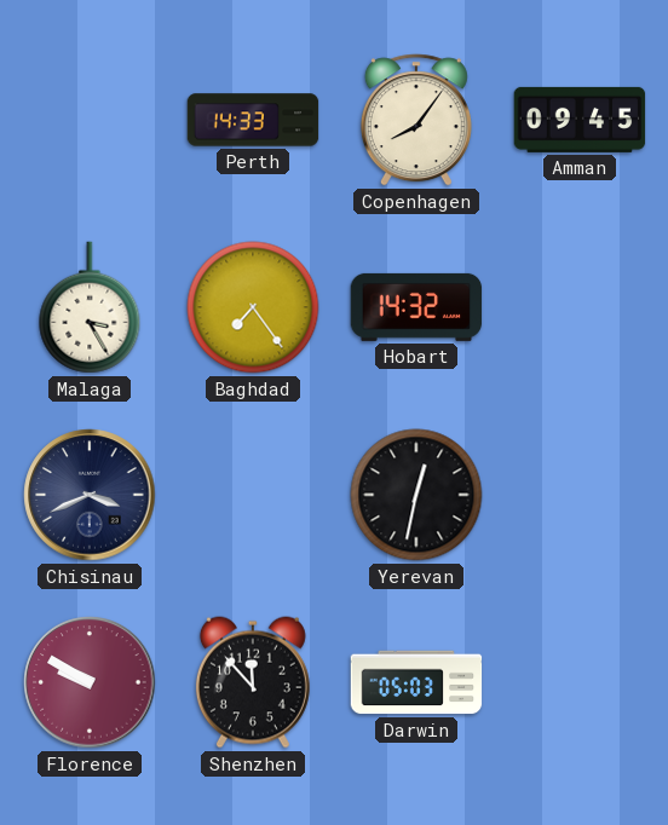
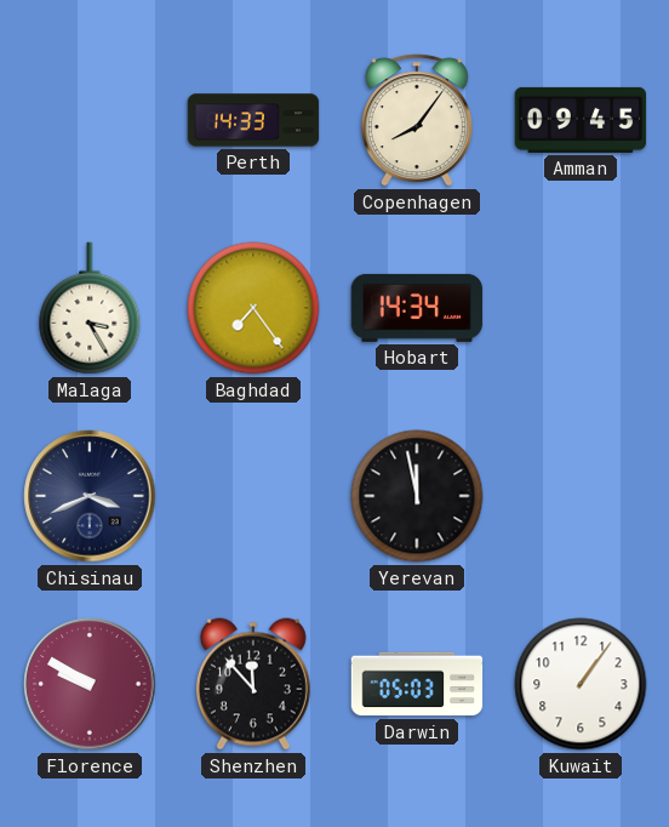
Hobart: 14:32 -> 14:34 (417, 308)
Yerevan: 12:32 -> 11:58 (417, 496)
Kuwait: none -> 1:06 (581, 684)
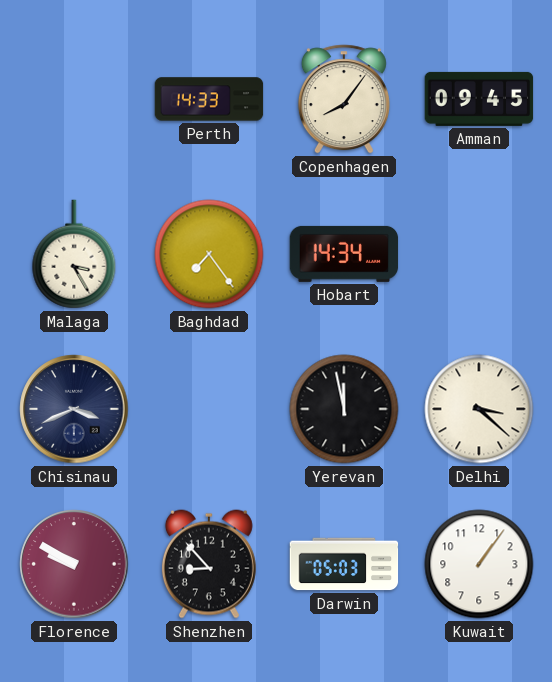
Delhi: none -> 3:22 (479, 409)
Shenzhen: 11:53 -> 8:53 (209, 564)
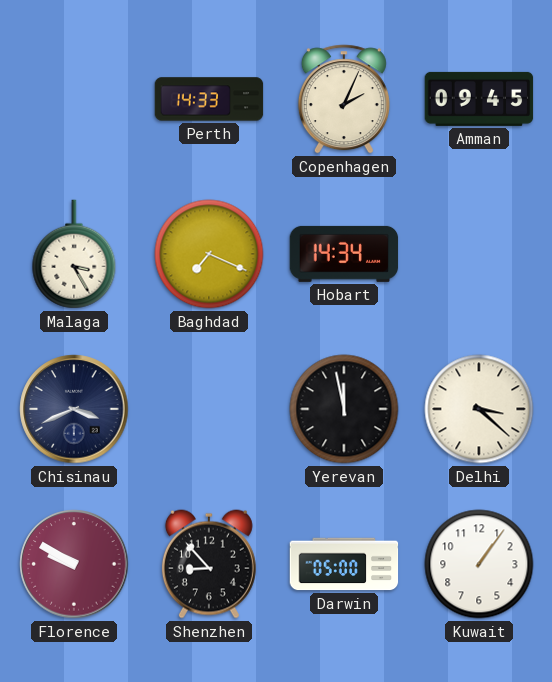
Copenhagen: 8:06 -> 2:04 (344, 99)
Baghdad: 7:24 -> 7:19 (209, 254)
Darwin: 05:03 -> 05:00 (344, 564)
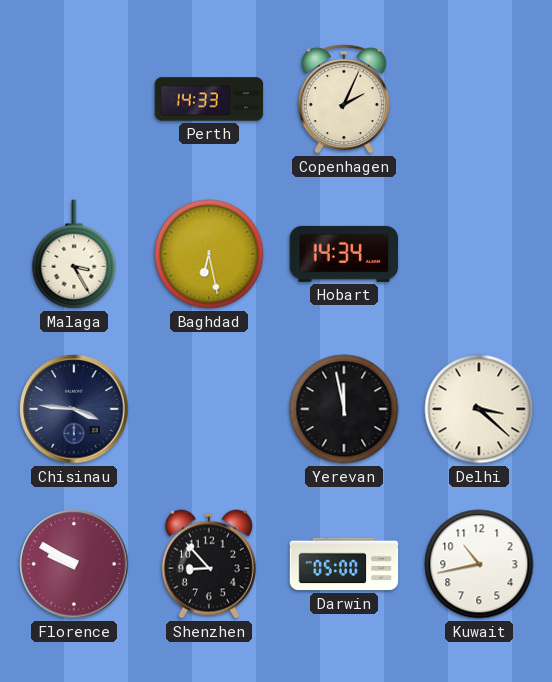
Amman: 09:45 -> none (479, 99)
Baghdad: 7:19 -> 6:28 (209, 254)
Chisinau: 3:41 -> 3:46 (74, 409)
Kuwait: 1:06 -> 10:43 (479, 564)
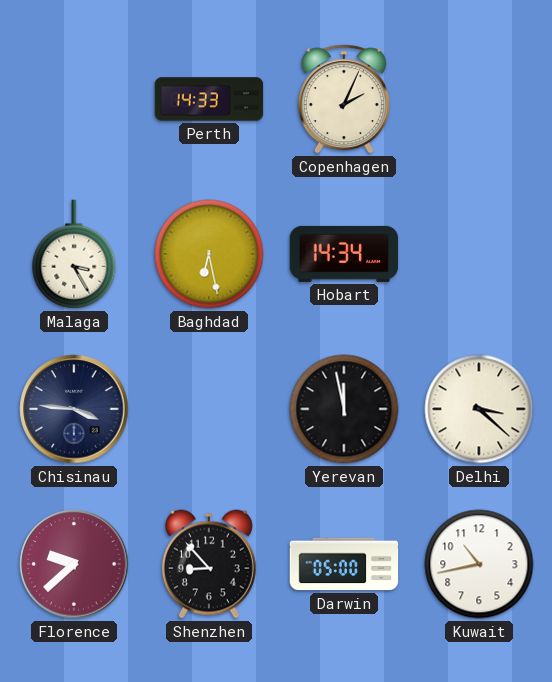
Florence: 9:50 -> 9:38 (74, 564)
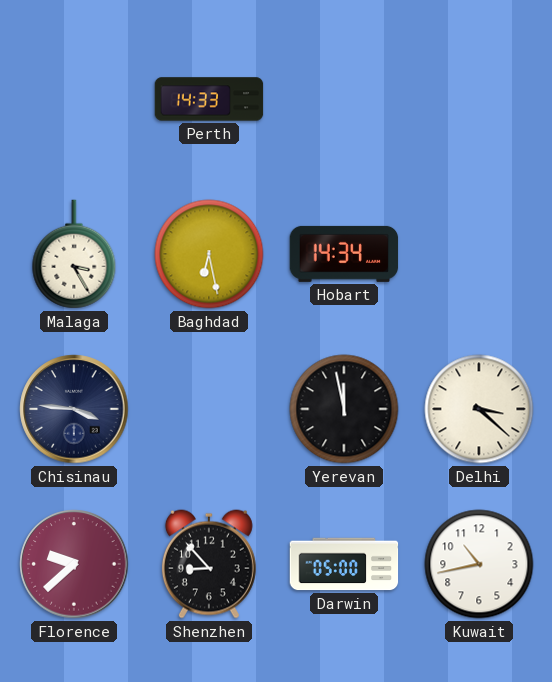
Copenhagen: 2:04 -> none (344, 99)
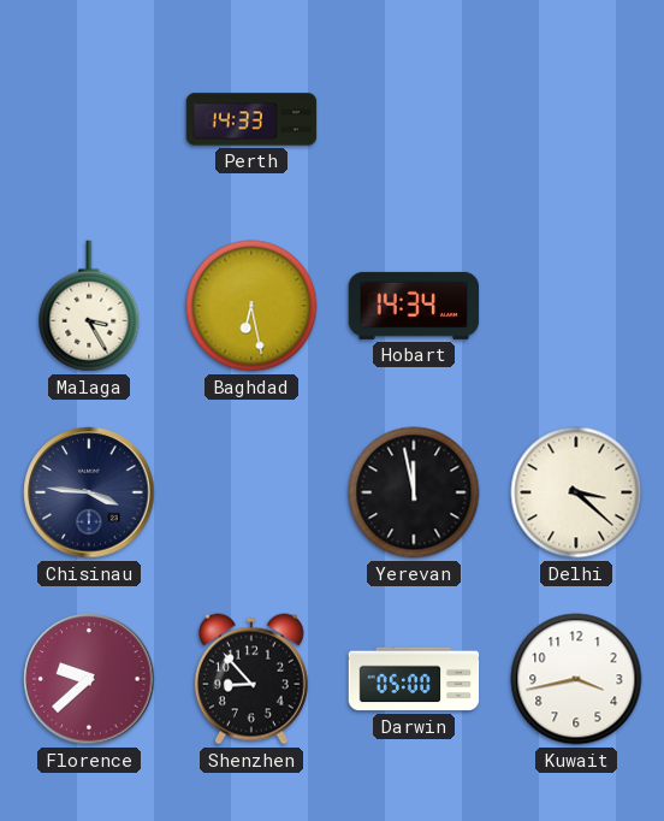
Kuwait: 10:43 -> 3:43 (576, 679)
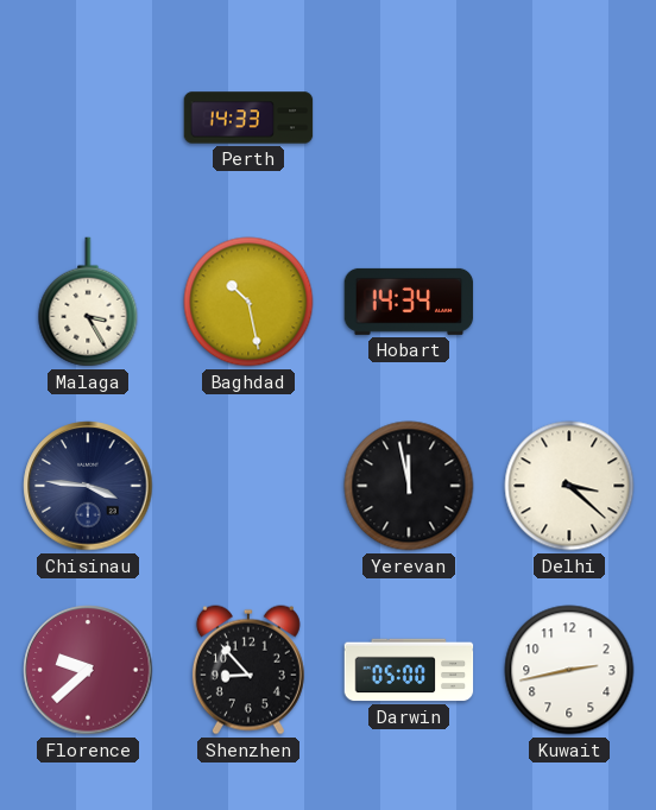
Baghdad: 6:28 -> 10:28 (248, 302)
Kuwait: 3:43 -> 2:43 (569, 670)
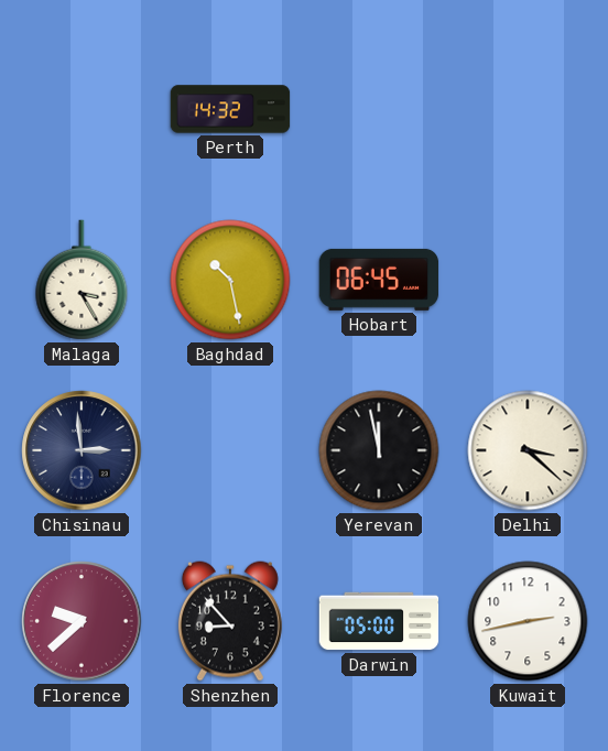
Perth: 14:33 -> 14:32 (230, 109)
Hobart: 14:34 -> 06:45 (379, 280)
Chisinau: 3:46 -> 2:59 (82, 450)
